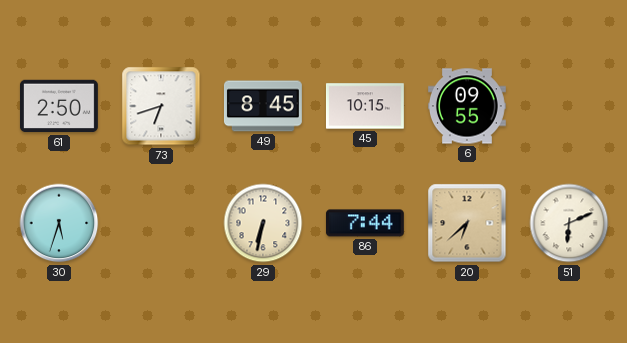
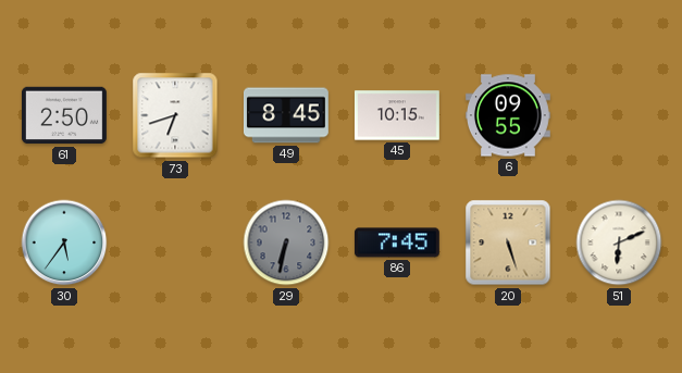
30: 5:33 -> 5:36 (64, 243)
29 dial: cream -> grey (286, 243)
86: 7:44 -> 7:45 (397, 243)
20: 6:38 -> 5:27 (508, 243)
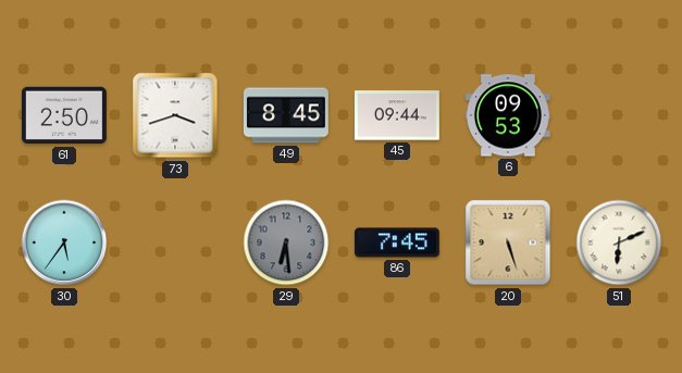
73: 6:42 -> 3:42 (175, 115)
45: 10:15 -> 09:44 (397, 115)
6: 09:55 -> 09:53 (509, 115)
29: 6:32 -> 6:29 (286, 243)
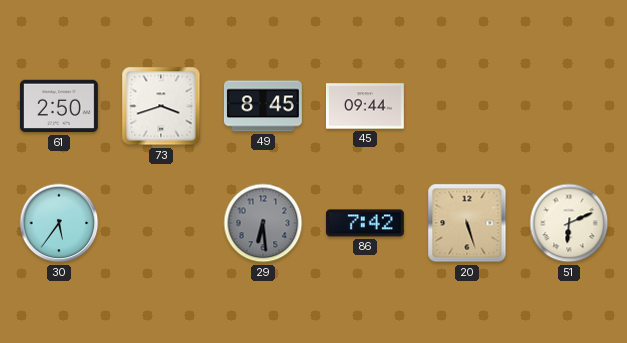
6: 09:53 -> none (509, 115)
86: 7:45 -> 7:42 (365, 223)
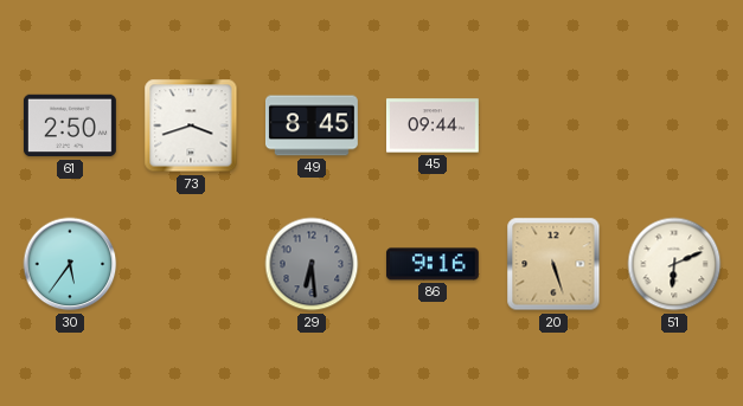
86: 7:42 -> 9:16 (433, 264)
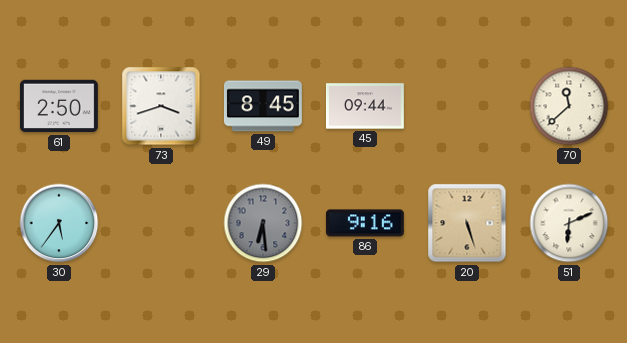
70: none -> 11:38 (569, 106)
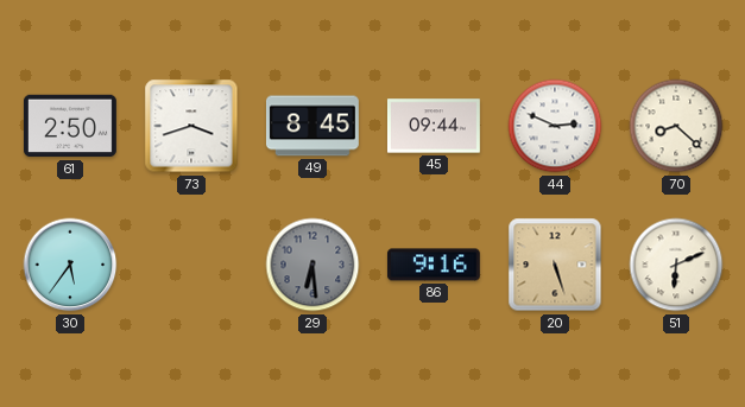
44: none -> 2:49 (555, 126)
70: 11:38 -> 8:22 (676, 126)
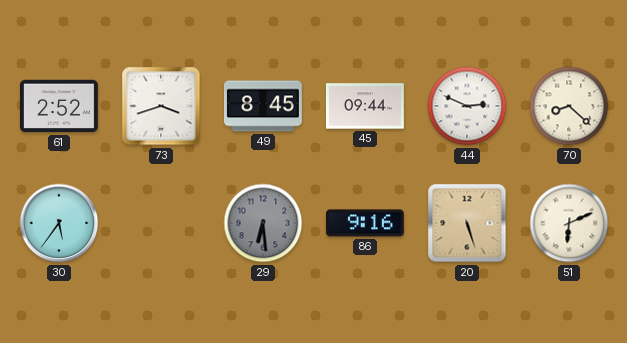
61: 2:50 -> 2:52 (59, 106)
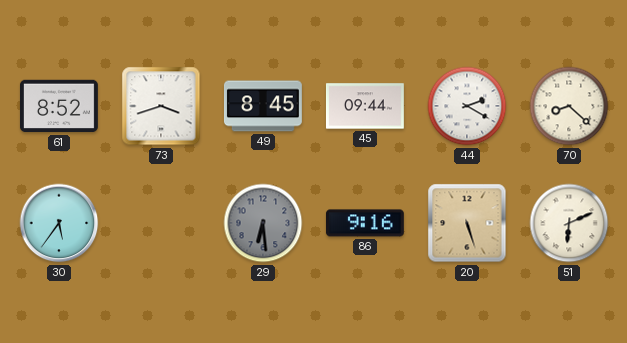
61: 2:52 -> 8:52 (59, 106)
44: 2:49 -> 2:20 (467, 106)
